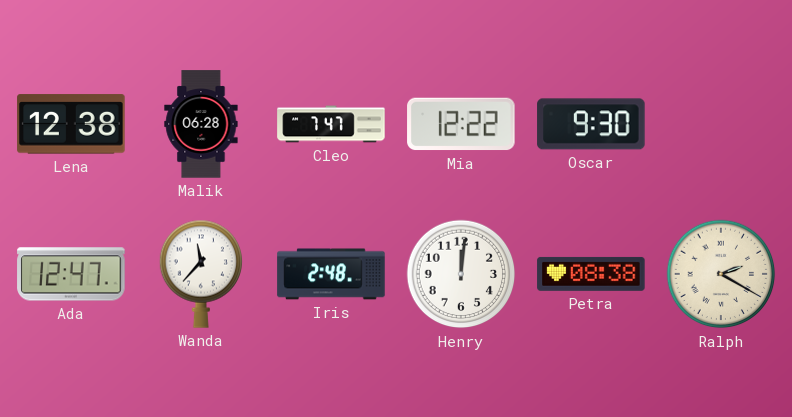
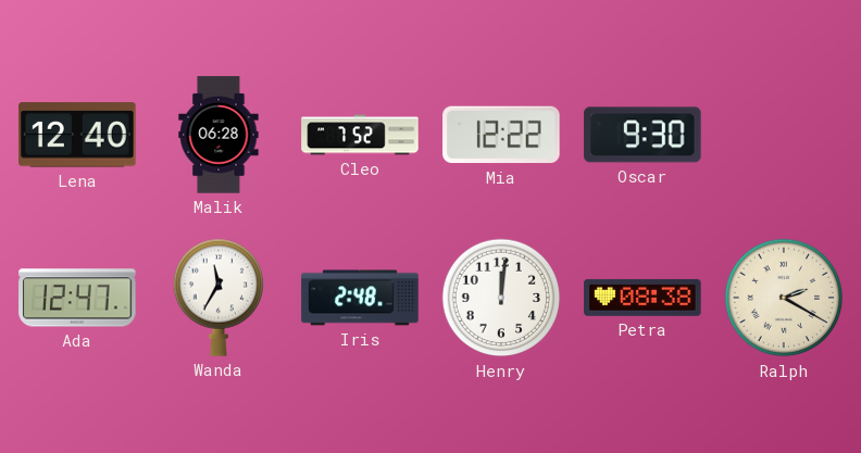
Lena: 12:38 -> 12:40 (77, 135)
Cleo: 7:47 -> 7:52 (360, 135)
Wanda: 11:37 -> 11:35 (217, 298)
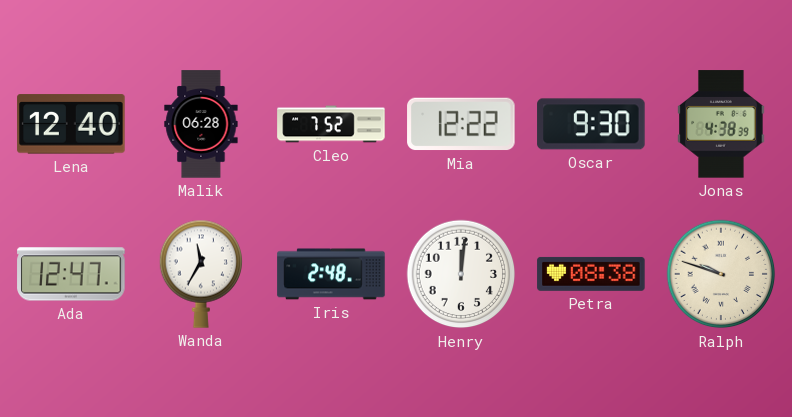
Jonas: none -> 4:38 (721, 124)
Ralph: 2:20 -> 9:48 (721, 274)
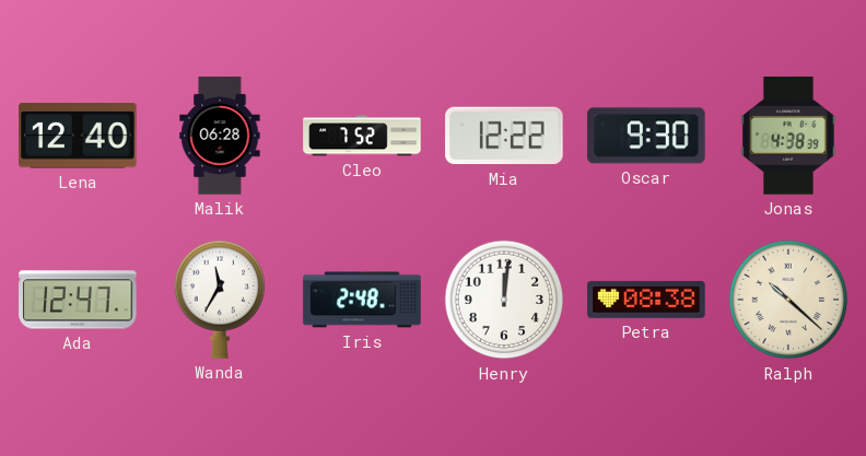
Ralph: 9:48 -> 10:22 (788, 300)
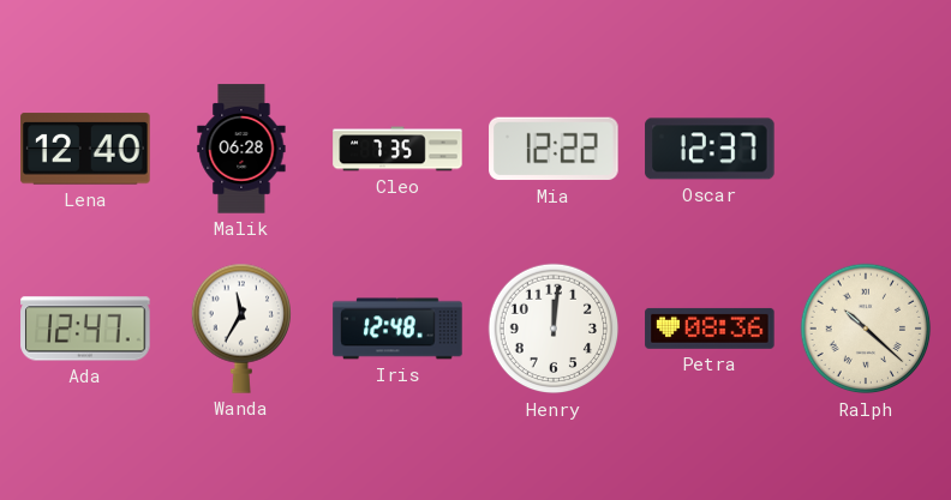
Cleo: 7:52 -> 7:35 (397, 149)
Oscar: 9:30 -> 12:37 (710, 149)
Jonas: 4:38 -> none (788, 136)
Iris: 2:48 -> 12:48 (397, 329)
Petra: 08:38 -> 08:36 (710, 329)
